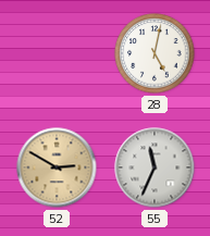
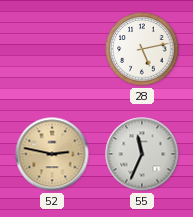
28: 5:02 -> 5:13 (142, 49)
52: 2:50 -> 2:47 (52, 154)
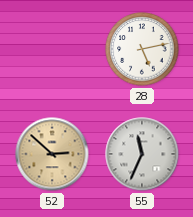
52: 2:47 -> 2:52 (52, 154)
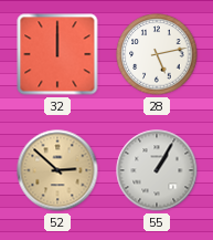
32: none -> 12:00 (57, 54)
55: 11:34 -> 1:05 (157, 170)
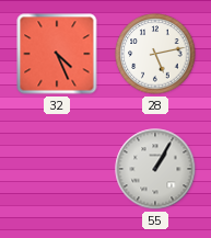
32: 12:00 -> 4:26 (57, 54)
52: 2:52 -> none (57, 170)
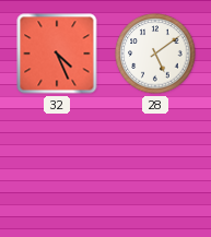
28: 5:13 -> 5:09 (155, 54)
55: 1:05 -> none (155, 169)
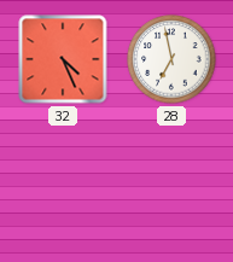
28: 5:09 -> 6:58 (171, 59)
